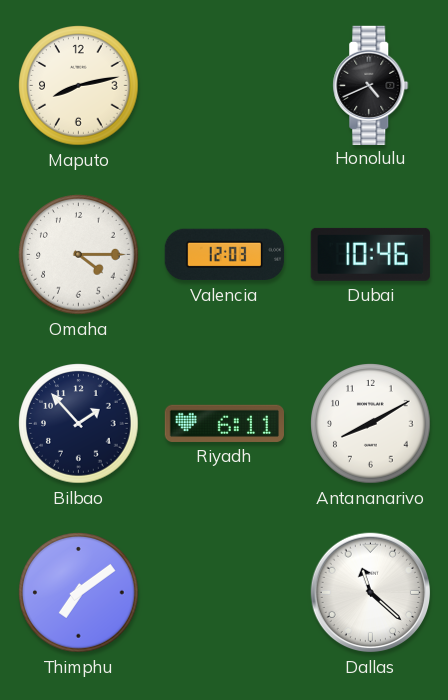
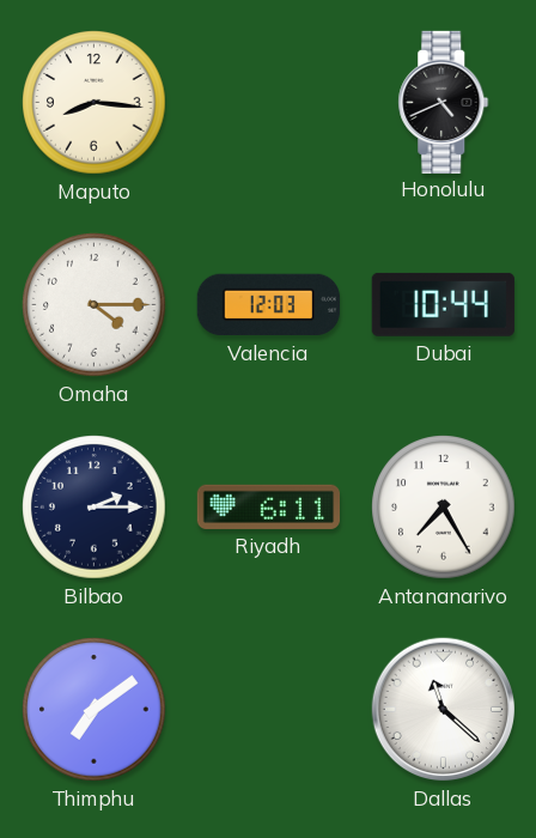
Maputo: 8:13 -> 8:16 (95, 103)
Dubai: 10:46 -> 10:44 (443, 304)
Bilbao: 1:53 -> 2:15 (95, 508)
Antananarivo: 8:10 -> 7:25 (444, 508)
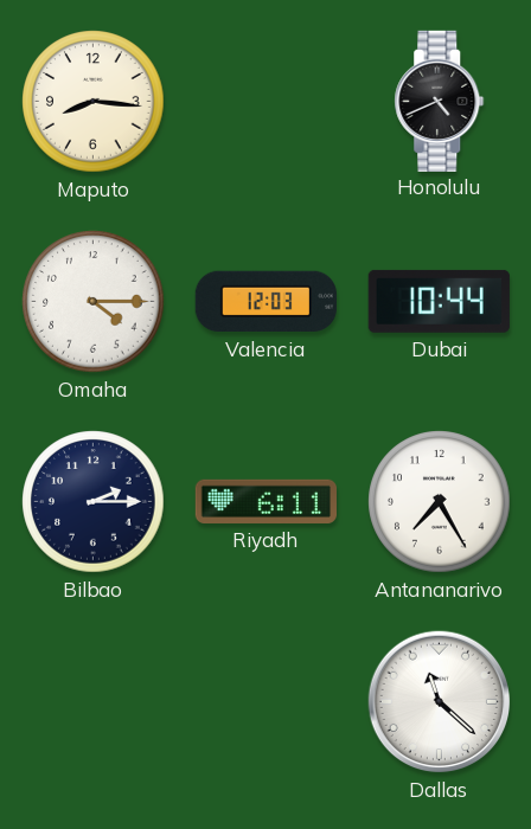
Thimphu: 7:09 -> none (95, 710)
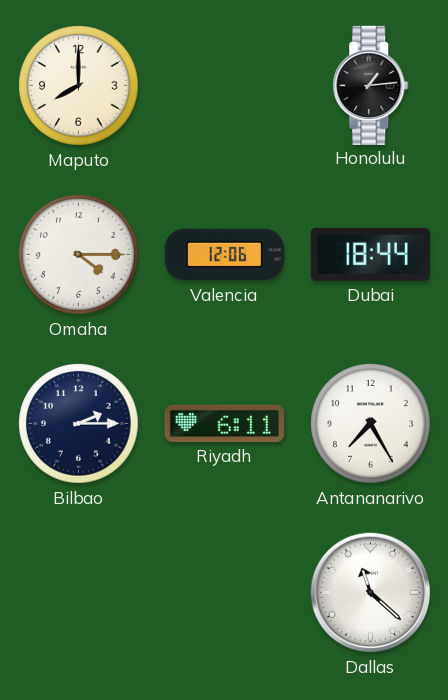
Maputo: 8:16 -> 8:00 (79, 86)
Honolulu: 4:41 -> 1:14 (371, 85)
Valencia: 12:03 -> 12:06 (224, 255)
Dubai: 10:44 -> 18:44 (370, 254)
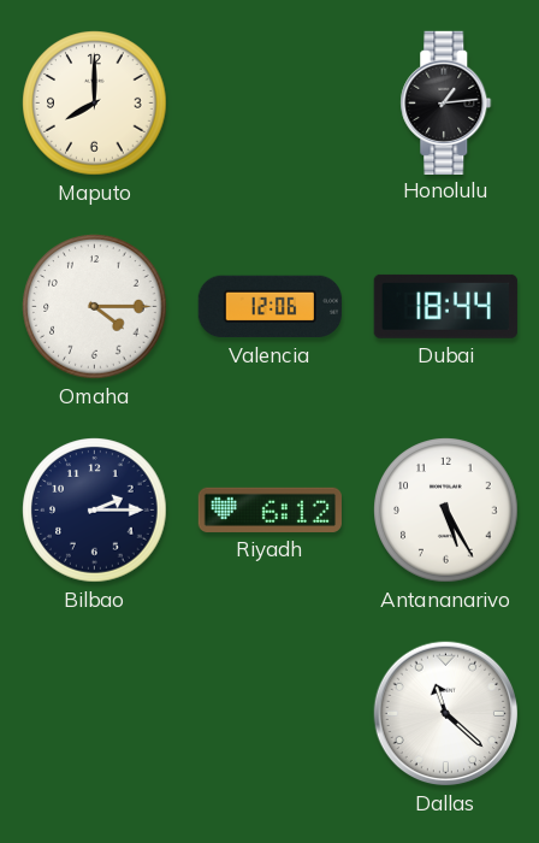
Riyadh: 6:11 -> 6:12 (269, 509)
Antananarivo: 7:25 -> 5:25 (446, 511)
